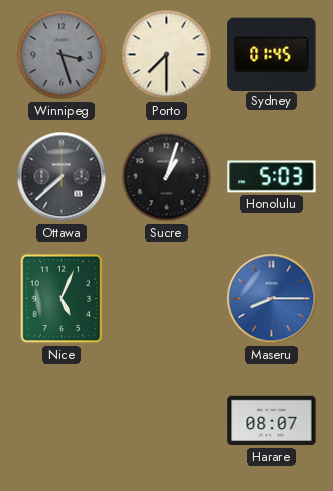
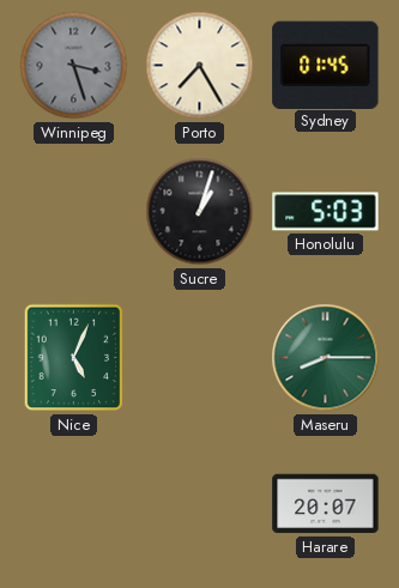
Porto: 7:30 -> 7:25 (200, 66)
Ottawa: 7:38 -> none (62, 177)
Maseru dial: blue -> green (326, 358)
Harare: 08:07 -> 20:07 (326, 504)
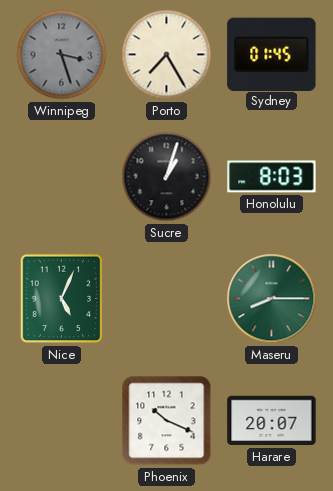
Honolulu: 5:03 -> 8:03 (272, 177)
Phoenix: none -> 10:19 (167, 421)
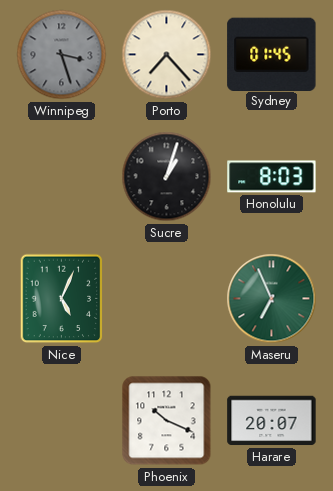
Porto: 7:25 -> 7:23 (167, 55)
Maseru: 8:15 -> 6:56 (272, 299)
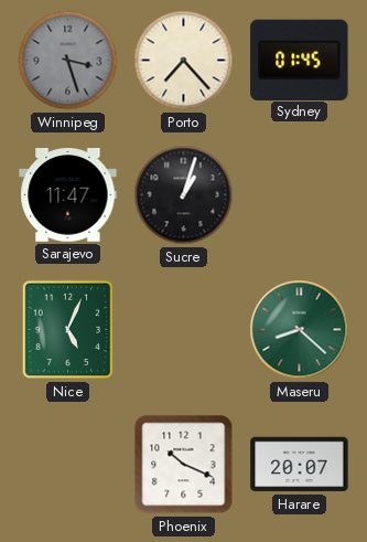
Sarajevo: none -> 11:47 (68, 195)
Honolulu: 8:03 -> none (272, 177)
Maseru: 6:56 -> 8:22 (300, 330)
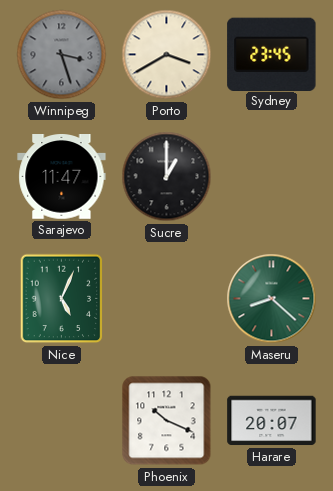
Porto: 7:23 -> 3:40 (167, 55)
Sydney: 01:45 -> 23:45 (272, 54)
Sucre: 1:03 -> 1:00 (167, 177)
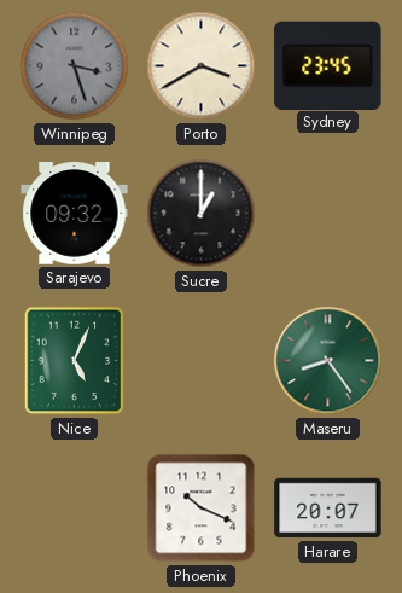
Sarajevo: 11:47 -> 09:32 (75, 214)
Maseru: 8:22 -> 8:24 (328, 361)
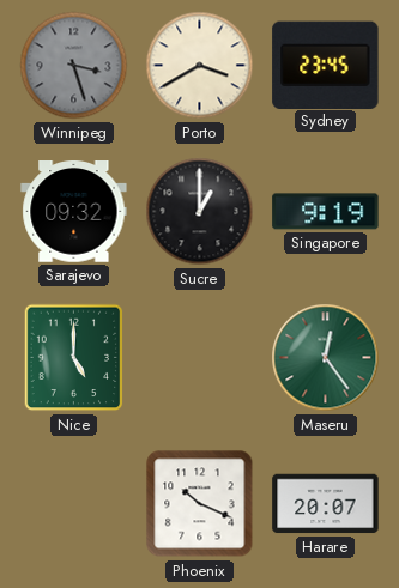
Singapore: none -> 9:19 (326, 212)
Nice: 5:04 -> 5:00 (74, 358)
Maseru: 8:24 -> 12:24 (326, 358)
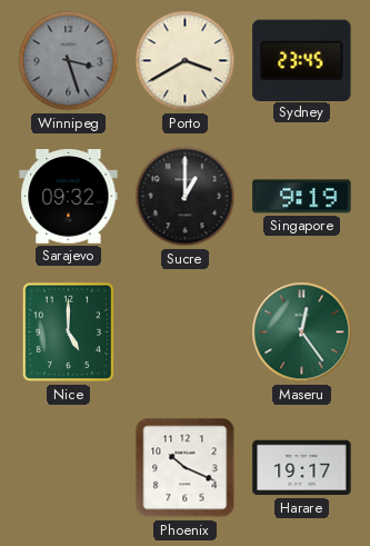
Harare: 20:07 -> 19:17 (302, 468)
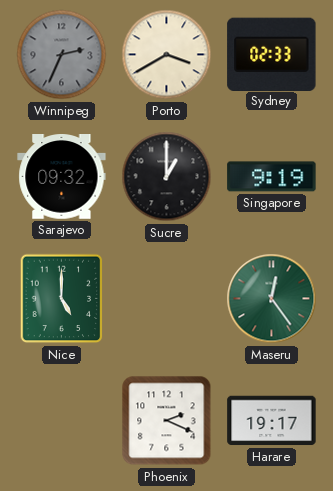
Winnipeg: 3:27 -> 2:34 (62, 55)
Sydney: 23:45 -> 02:33 (272, 54)
Phoenix: 10:19 -> 2:19 (167, 421)
